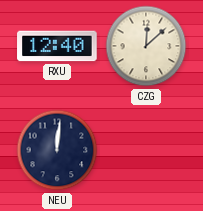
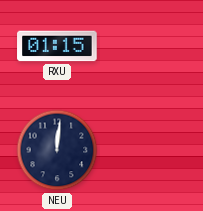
RXU: 12:40 -> 01:15 (57, 46)
CZG: 12:08 -> none (146, 46)
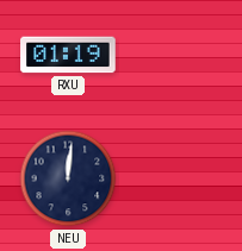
RXU: 01:15 -> 01:19 (68, 55)
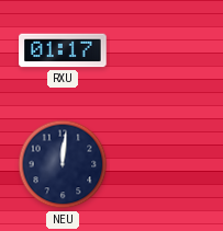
RXU: 01:19 -> 01:17 (63, 50)
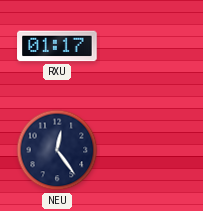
NEU: 12:01 -> 12:24 (57, 150)
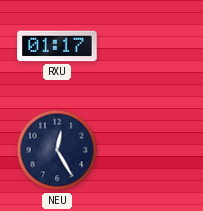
NEU: 12:24 -> 12:25 (57, 150)
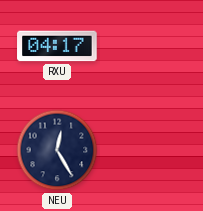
RXU: 01:17 -> 04:17 (57, 46)
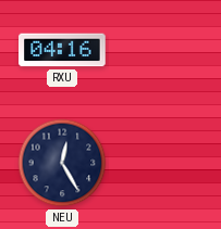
RXU: 04:17 -> 04:16 (62, 50)
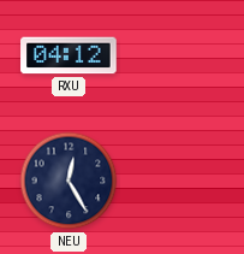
RXU: 04:16 -> 04:12 (69, 55)
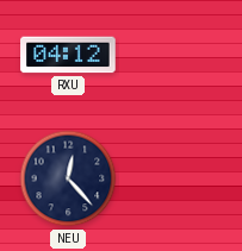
NEU: 12:25 -> 12:23 (68, 178)
